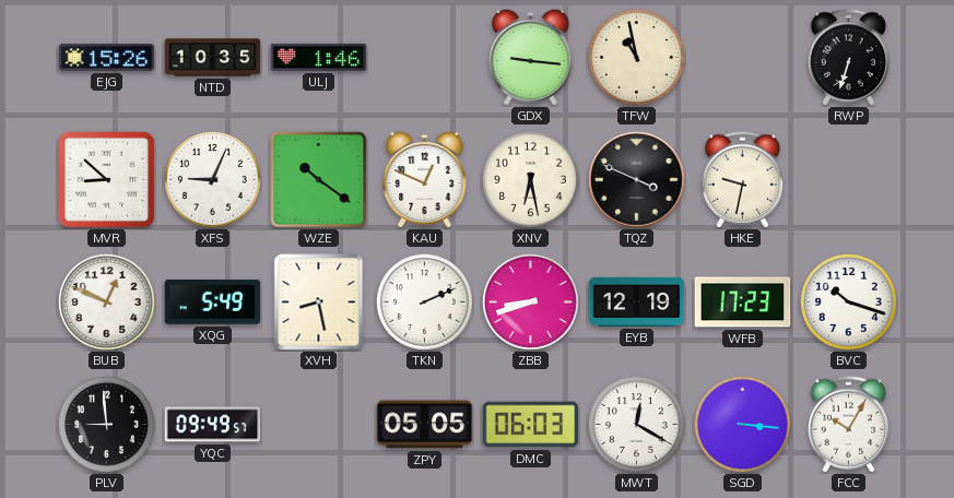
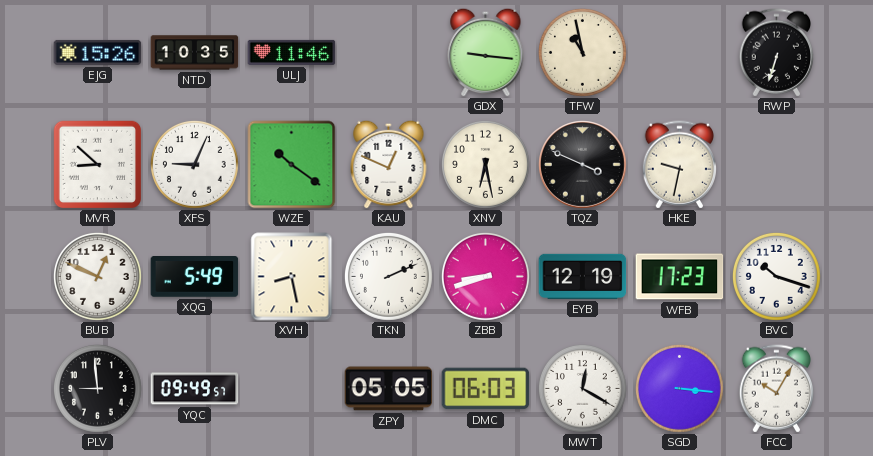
ULJ: 1:46 -> 11:46 (292, 52)
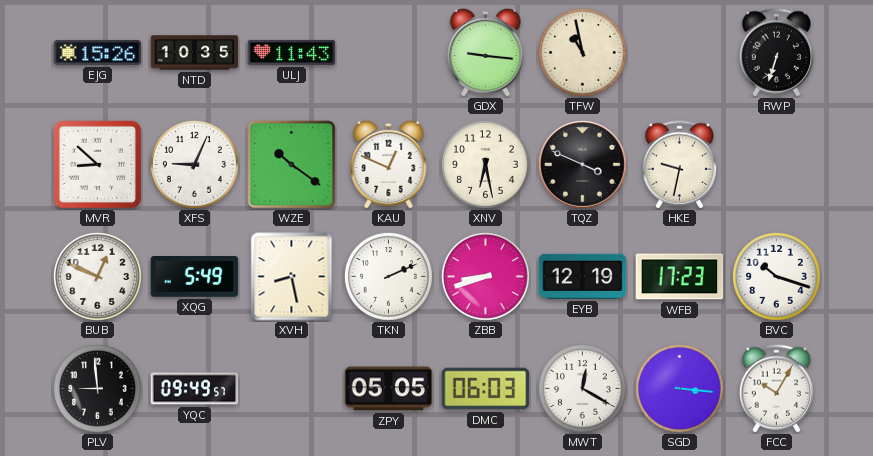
ULJ: 11:46 -> 11:43 (292, 52)
